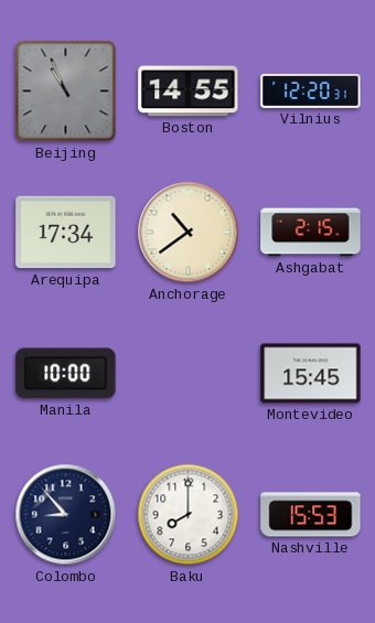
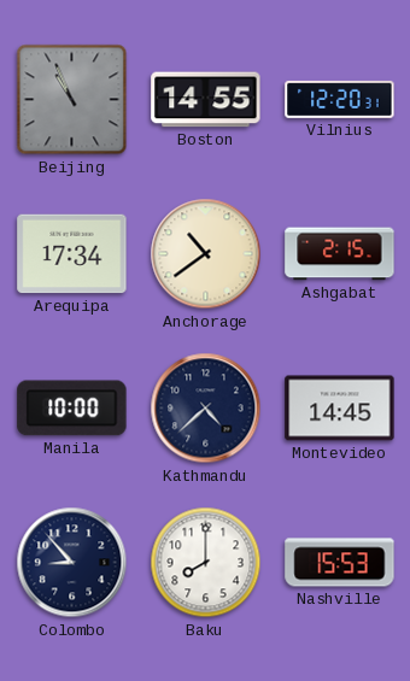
Kathmandu: none -> 4:38 (206, 409)
Montevideo: 15:45 -> 14:45 (340, 409)
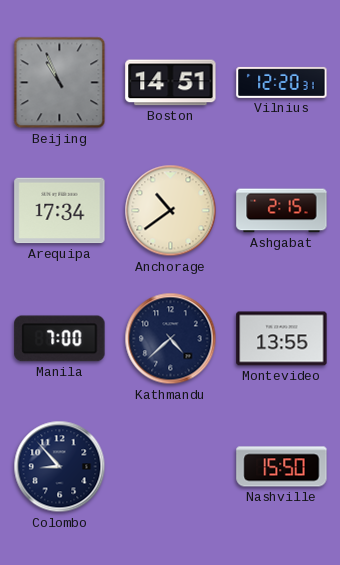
Boston: 14:55 -> 14:51 (171, 83)
Manila: 10:00 -> 7:00 (60, 339)
Montevideo: 14:45 -> 13:55 (282, 339)
Baku: 8:00 -> none (206, 563)
Nashville: 15:53 -> 15:50 (282, 467)
